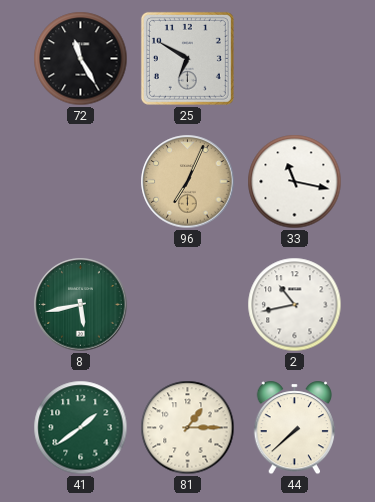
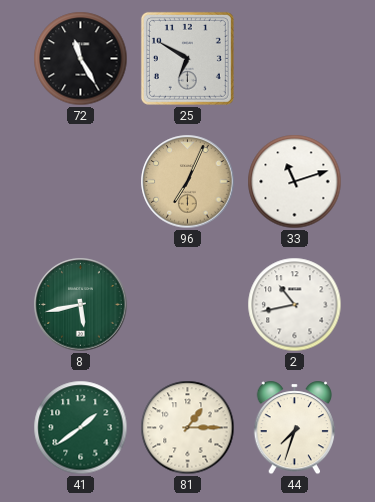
33: 11:17 -> 11:12 (295, 182)
44: 7:38 -> 7:33 (295, 428)
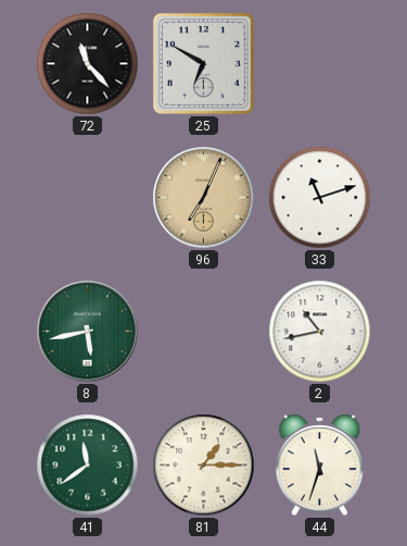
72: 11:25 -> 11:23 (88, 64)
41: 1:39 -> 11:39 (88, 466)
44: 7:33 -> 11:33 (320, 466)
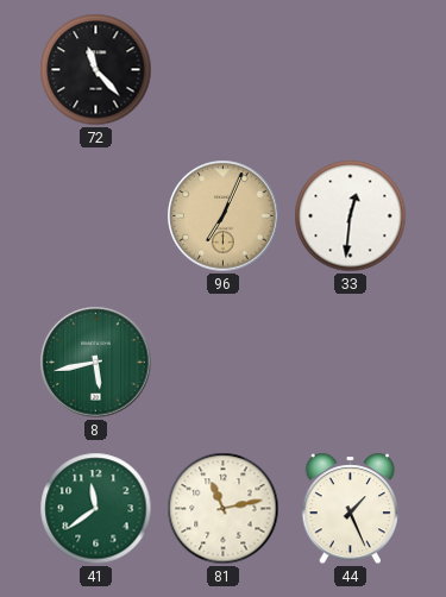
25: 6:50 -> none (203, 63)
33: 11:12 -> 12:31 (351, 216)
2: 10:43 -> none (320, 332)
81: 1:15 -> 11:13 (224, 509)
44: 11:33 -> 1:26 (351, 509)
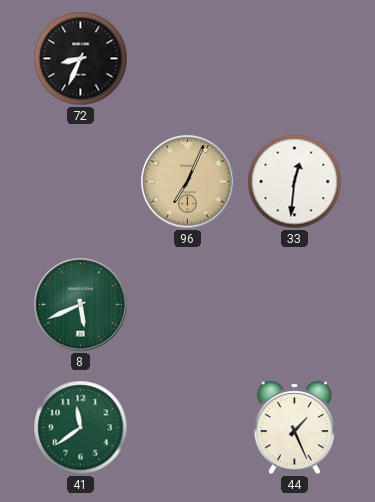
72: 11:23 -> 8:34 (81, 59)
8: 5:43 -> 5:41 (81, 305)
81: 11:13 -> none (224, 509)
